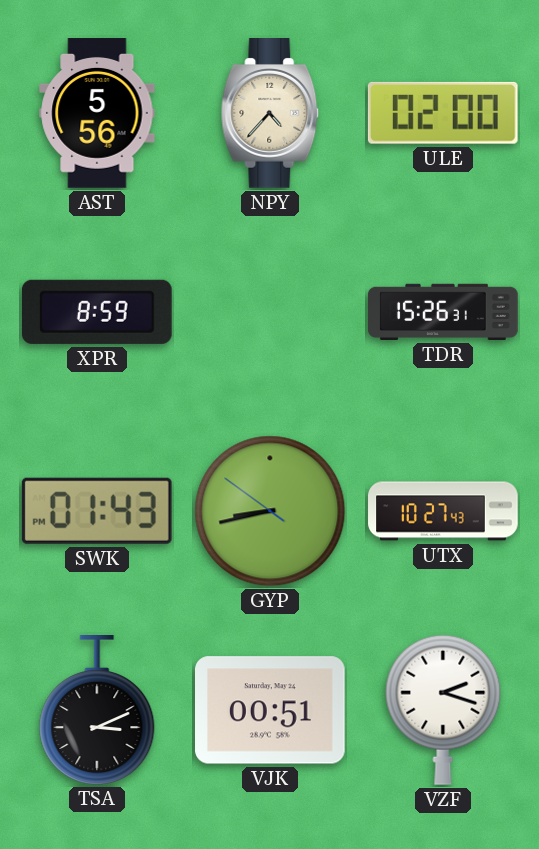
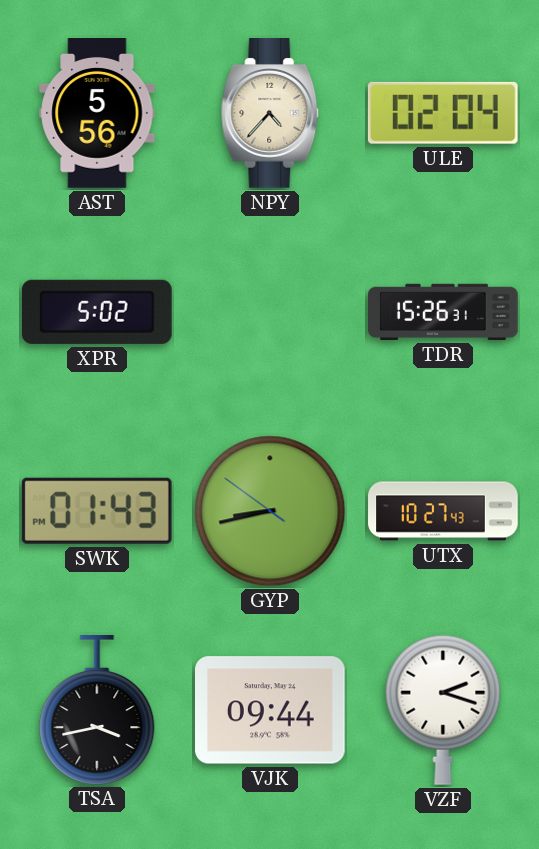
ULE: 02:00 -> 02:04 (443, 113)
XPR: 8:59 -> 5:02 (97, 312)
TSA: 3:11 -> 3:43 (97, 710)
VJK: 00:51 -> 09:44 (271, 710)
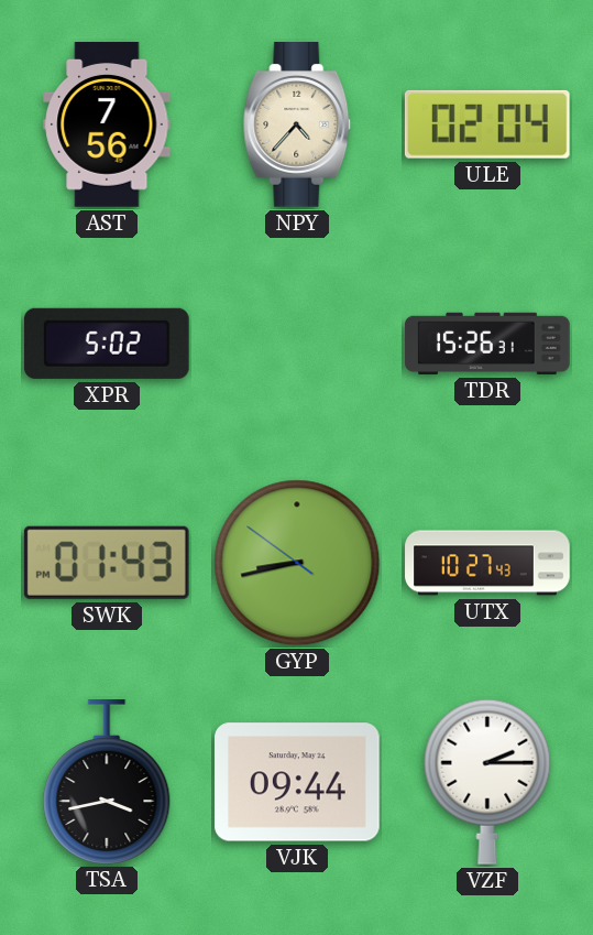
AST: 5:56 -> 7:56 (107, 124)
VZF: 2:18 -> 2:15 (487, 782)
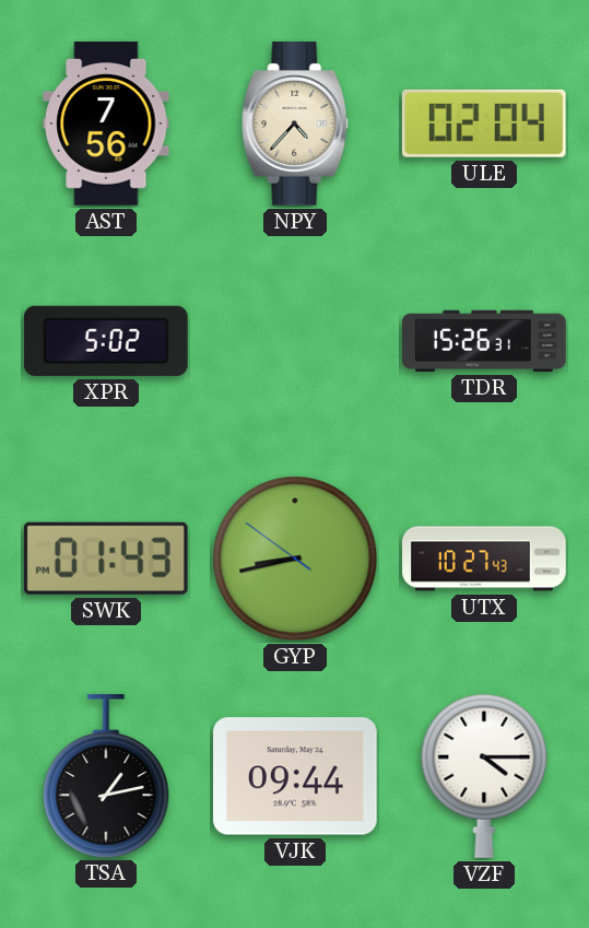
TSA: 3:43 -> 1:13 (106, 776)
VZF: 2:15 -> 4:15 (484, 776)
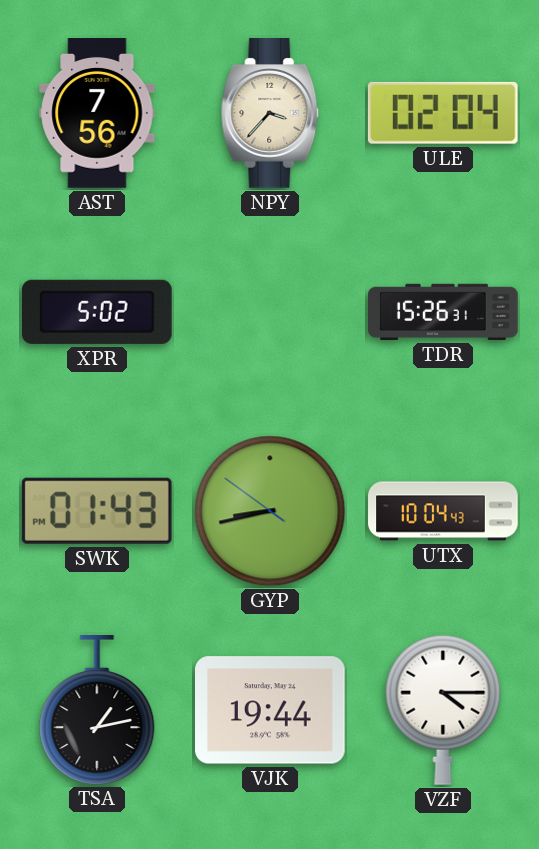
NPY: 4:37 -> 3:37 (270, 114)
UTX: 10:27 -> 10:04 (443, 511)
VJK: 09:44 -> 19:44 (271, 710)
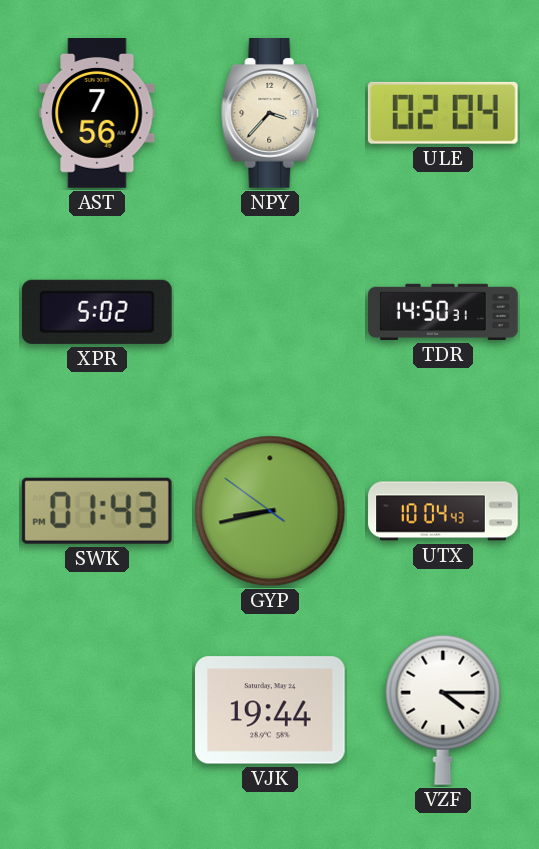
TDR: 15:26 -> 14:50 (443, 312)
TSA: 1:13 -> none (97, 710)
